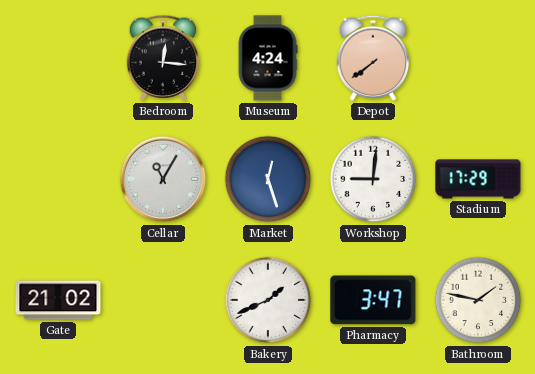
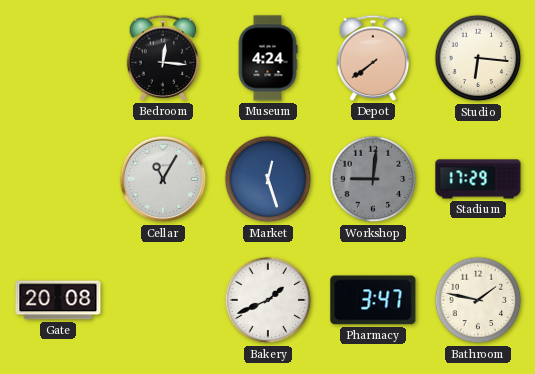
Studio: none -> 6:16 (478, 58)
Workshop dial: white -> grey (373, 179)
Gate: 21:02 -> 20:08 (58, 300)
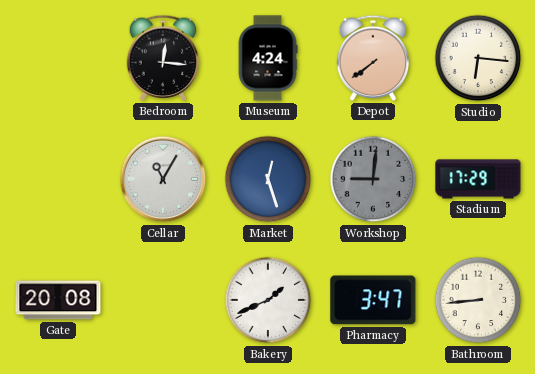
Bathroom: 1:47 -> 8:44 (478, 300)
